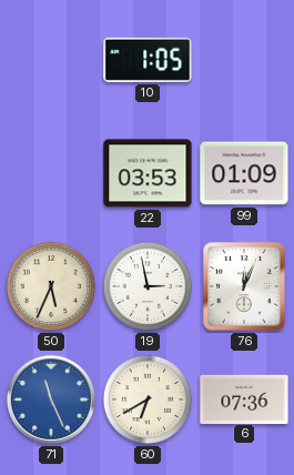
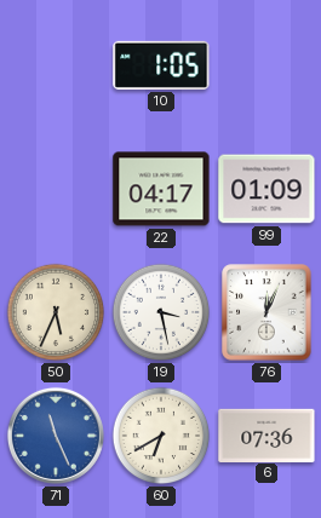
22: 03:53 -> 04:17 (161, 189)
19: 2:58 -> 3:28 (161, 312)
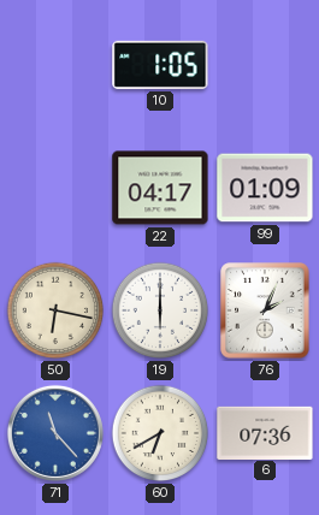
50: 5:34 -> 6:17 (55, 310)
19: 3:28 -> 6:00 (160, 310)
76: 12:04 -> 2:04 (265, 310)
71: 11:26 -> 11:23 (55, 433)
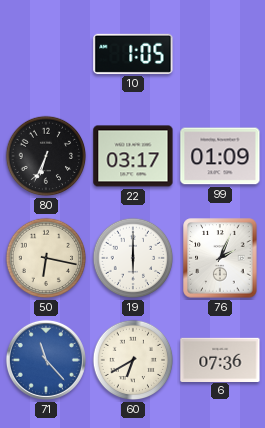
80: none -> 6:34 (46, 156)
22: 04:17 -> 03:17 (133, 156)
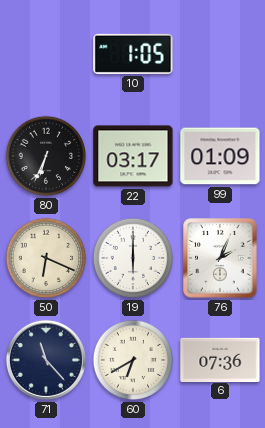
50: 6:17 -> 6:19 (46, 258)
71 dial: blue -> navy (46, 360)
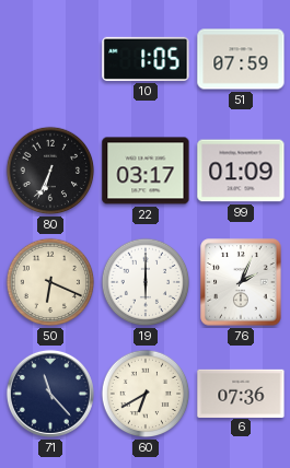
51: none -> 07:59 (241, 59)
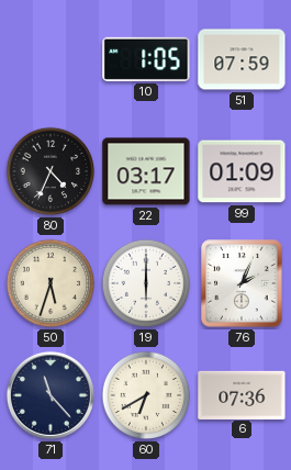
80: 6:34 -> 4:34 (51, 171)
50: 6:19 -> 5:33 (51, 283)
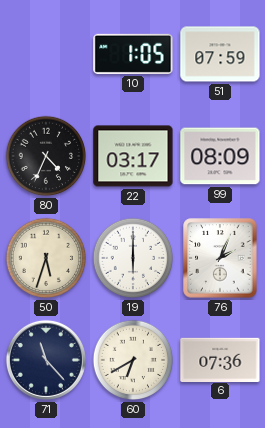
99: 01:09 -> 08:09 (220, 156)
